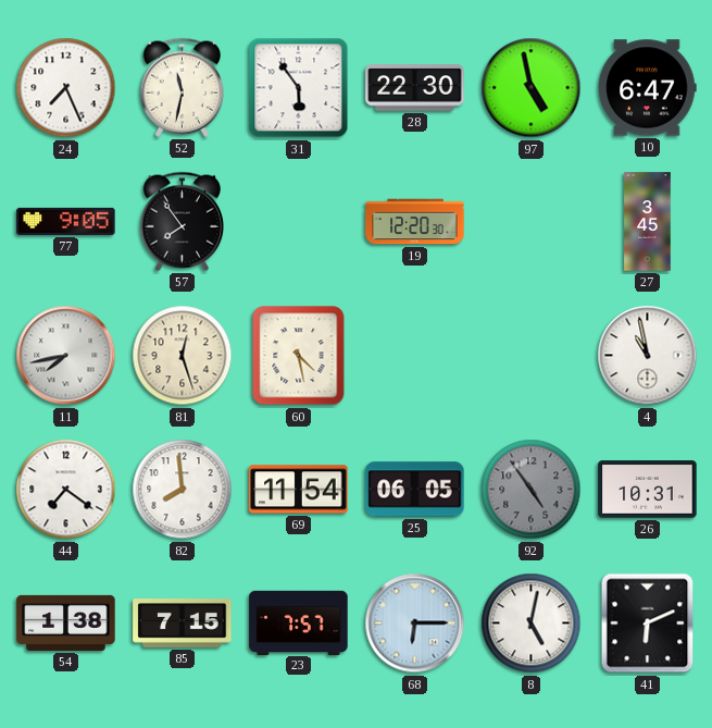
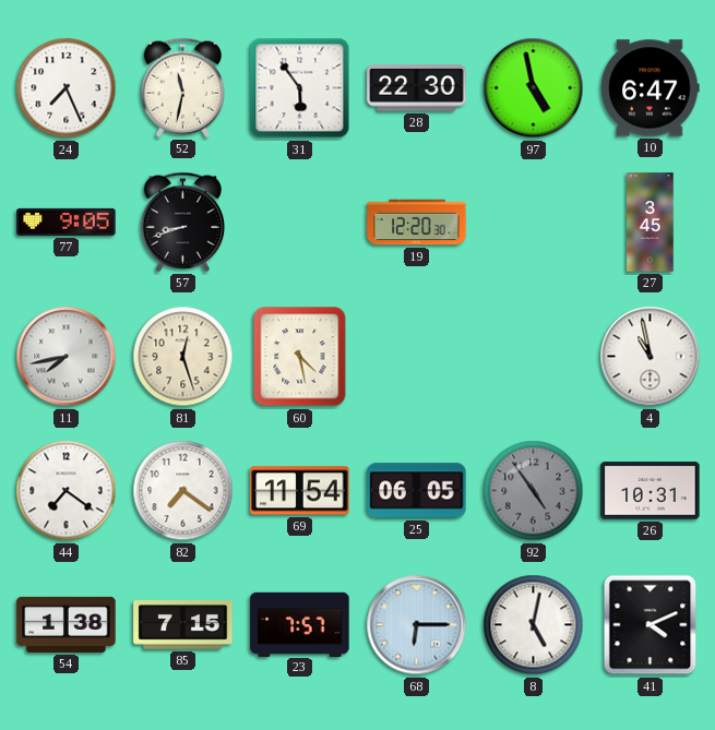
57: 7:54 -> 8:42 (182, 222)
82: 7:59 -> 7:21 (183, 491)
41: 6:11 -> 4:11 (651, 625)
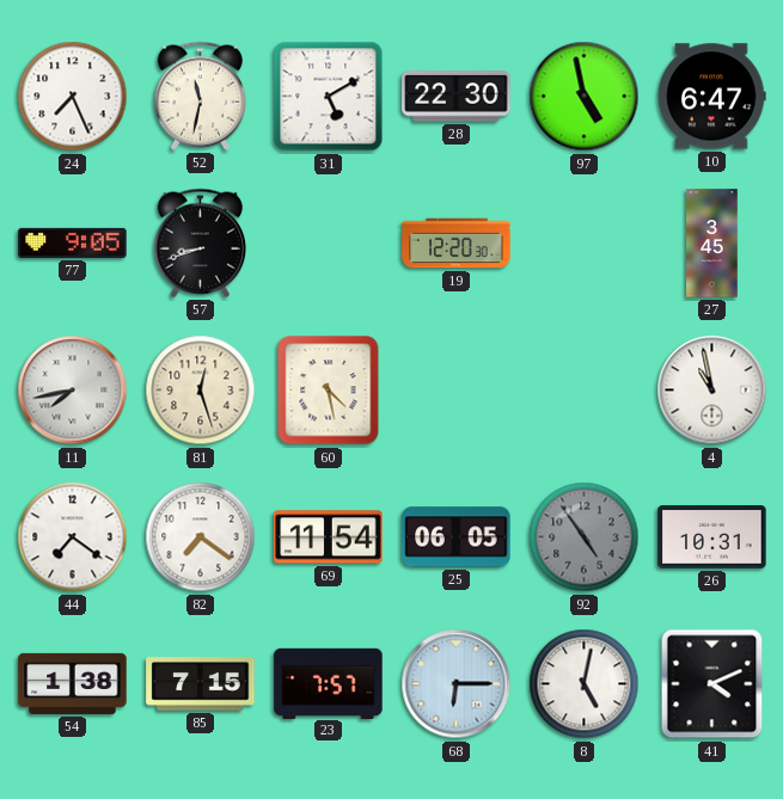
31: 5:54 -> 5:10 (329, 97)
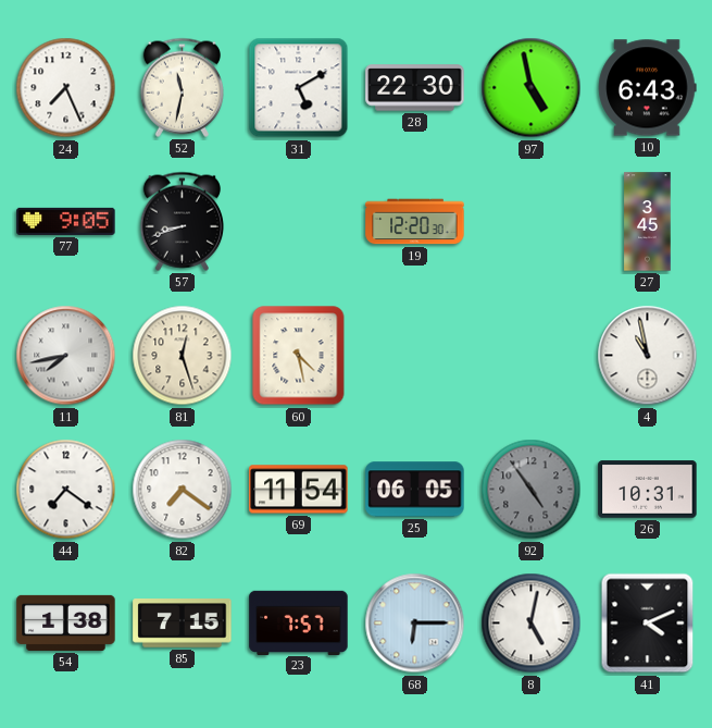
10: 6:47 -> 6:43 (648, 88)
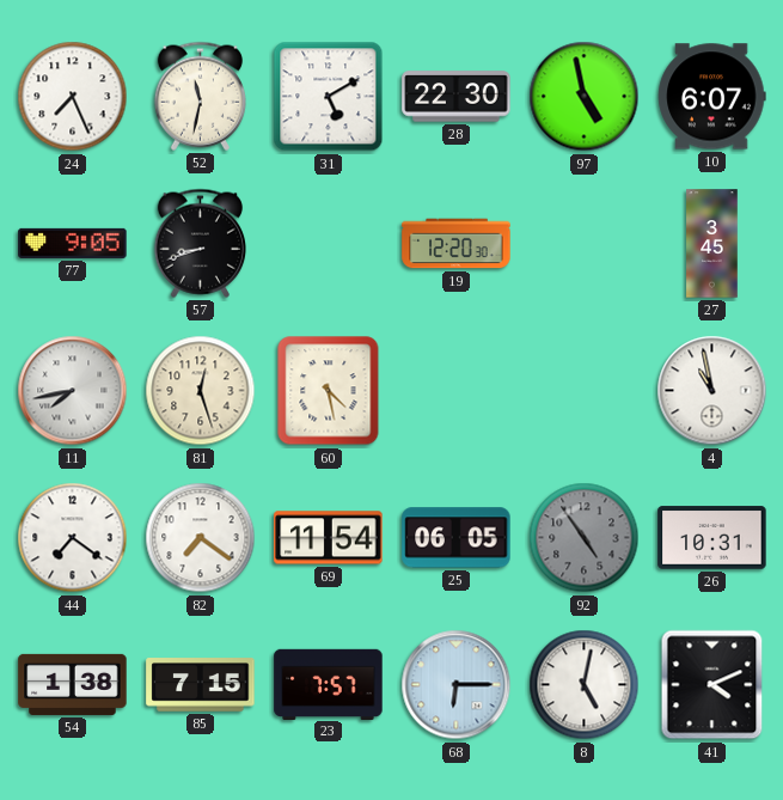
10: 6:43 -> 6:07 (712, 97)
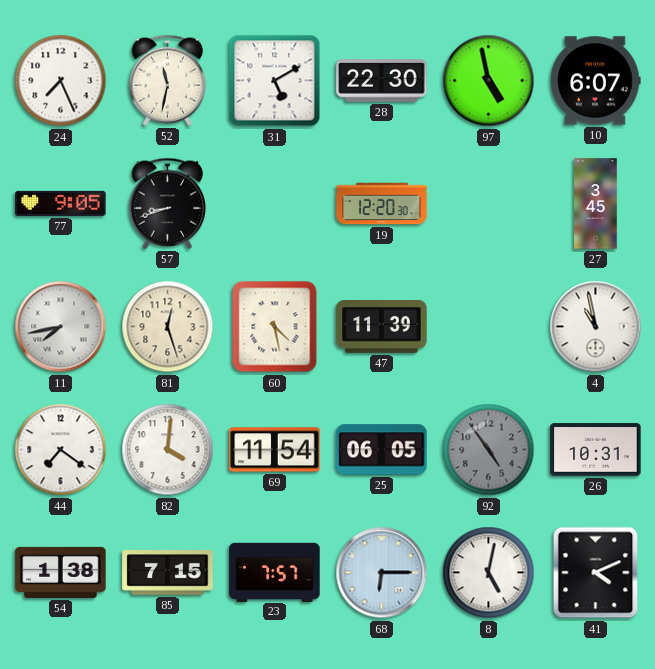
47: none -> 11:39 (382, 327)
82: 7:21 -> 4:01 (168, 450)
